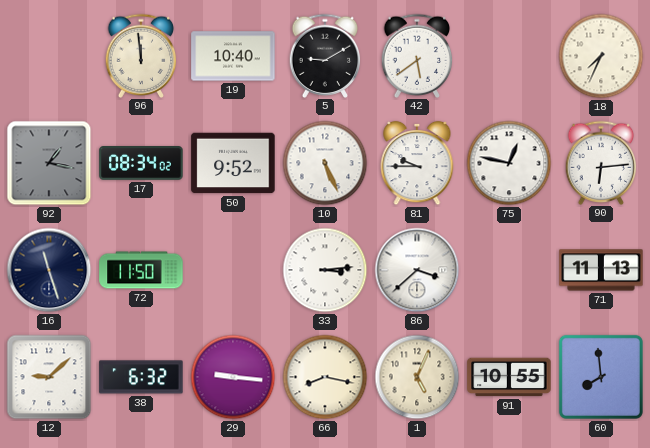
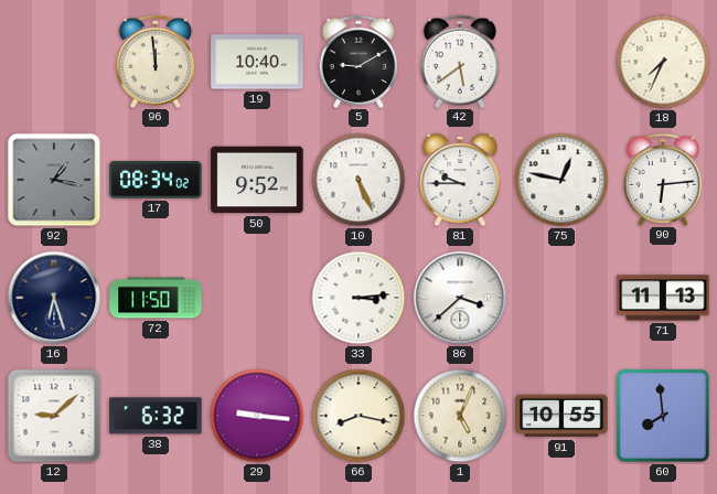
16: 11:27 -> 6:27 (54, 298)
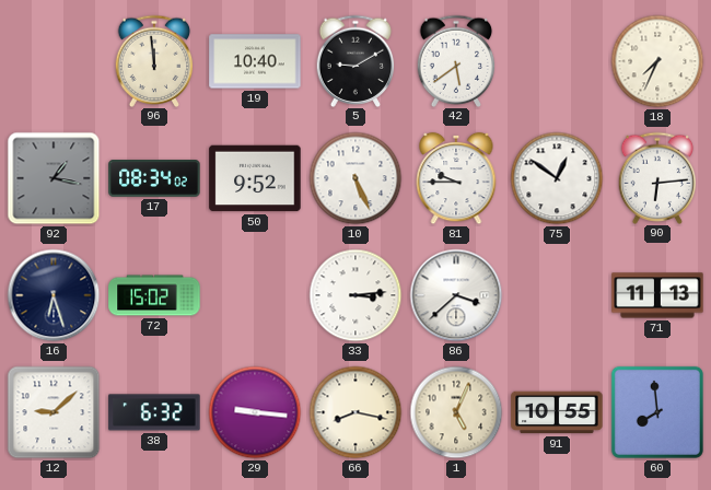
75: 12:47 -> 12:51 (557, 178)
72: 11:50 -> 15:02 (154, 295)
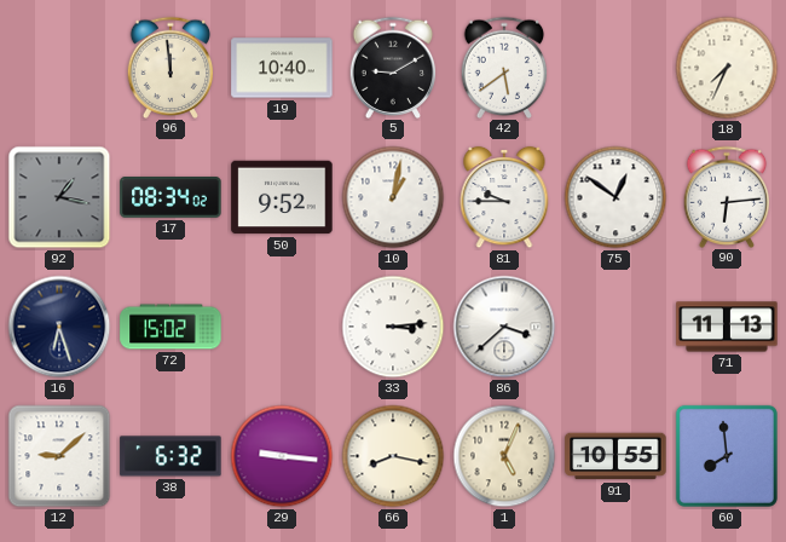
10: 5:26 -> 1:02 (393, 197)
